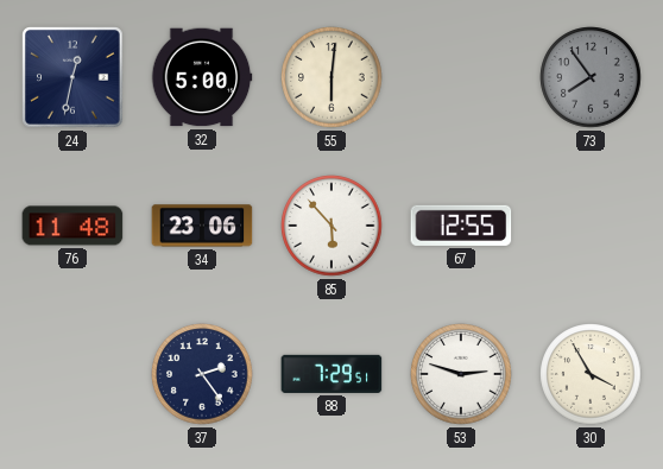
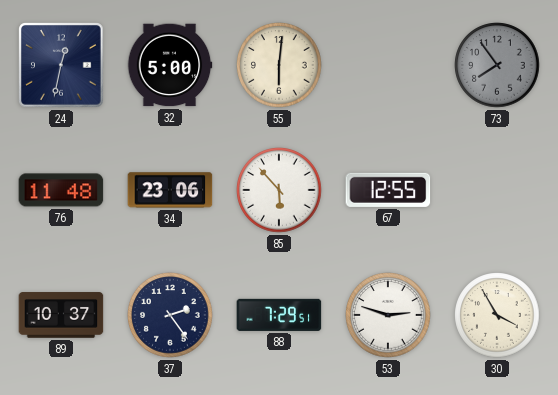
89: none -> 10:37 (61, 315)
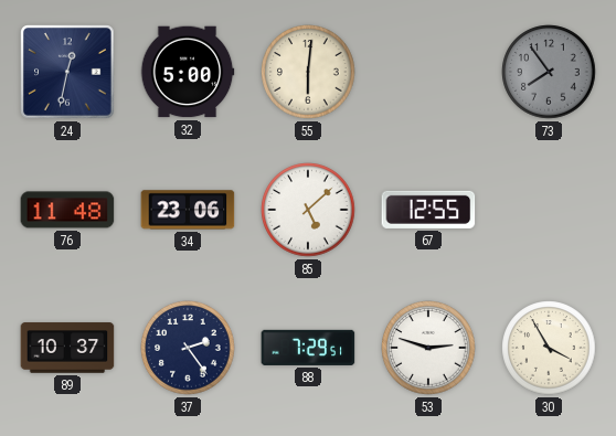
85: 5:53 -> 5:08 (308, 210)
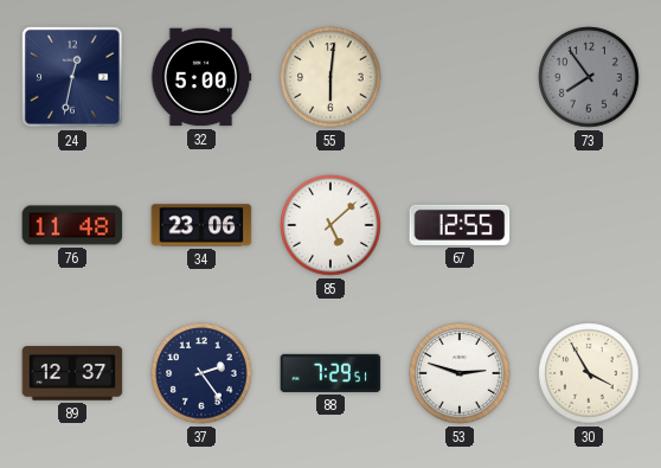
89: 10:37 -> 12:37 (72, 373)
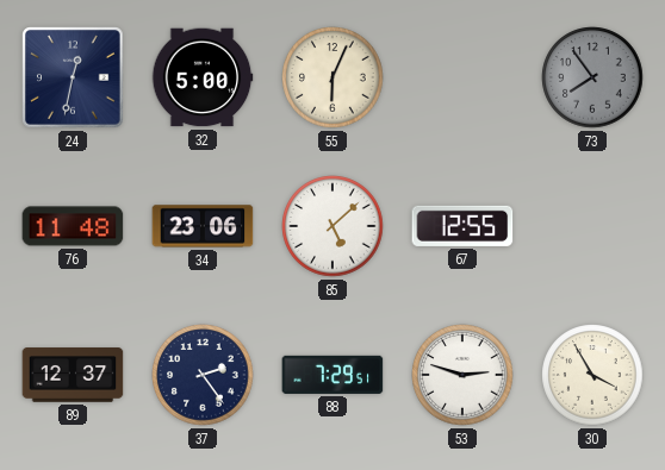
55: 6:01 -> 6:04 (332, 77)
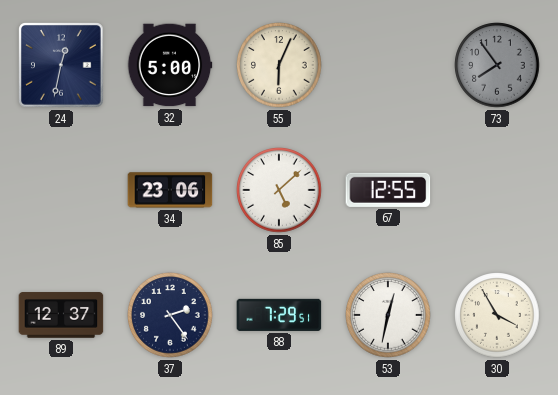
76: 11:48 -> none (73, 226)
53: 2:48 -> 12:32 (388, 315)
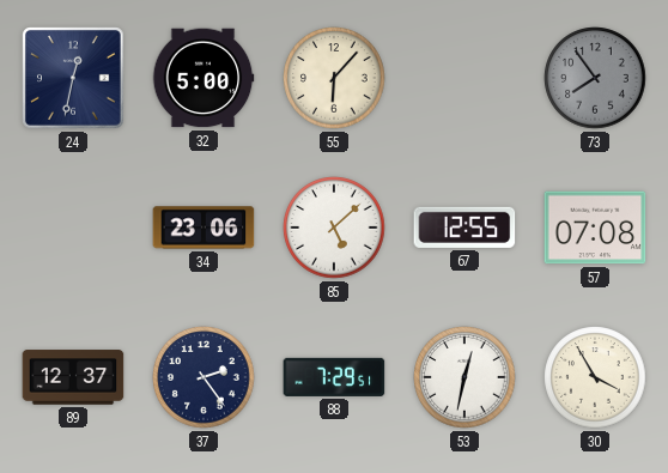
55: 6:04 -> 6:07 (334, 78)
57: none -> 07:08 (595, 228)
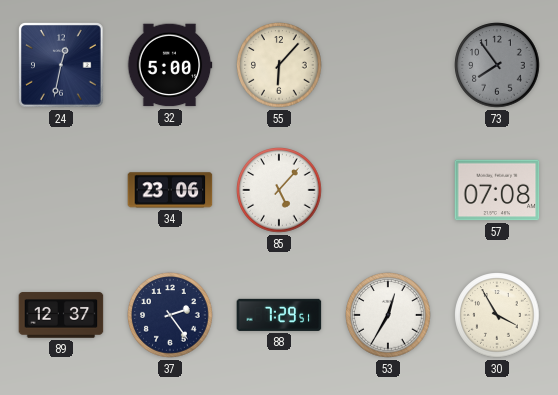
85: 5:08 -> 5:07 (279, 190)
67: 12:55 -> none (464, 228)
53: 12:32 -> 12:35 (388, 315)
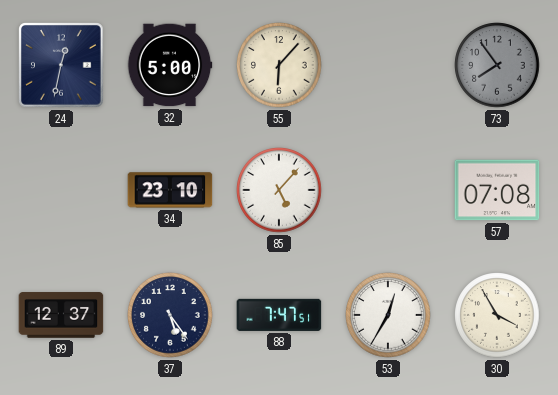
34: 23:06 -> 23:10 (170, 190)
37: 2:24 -> 5:24 (170, 315)
88: 7:29 -> 7:47 (279, 315)
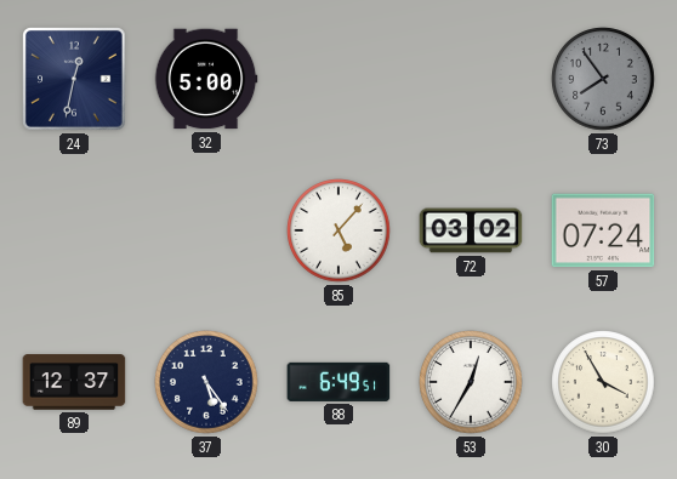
55: 6:07 -> none (279, 65)
34: 23:10 -> none (170, 190)
72: none -> 03:02 (471, 230)
57: 07:08 -> 07:24 (603, 230)
88: 7:47 -> 6:49 (338, 382)
